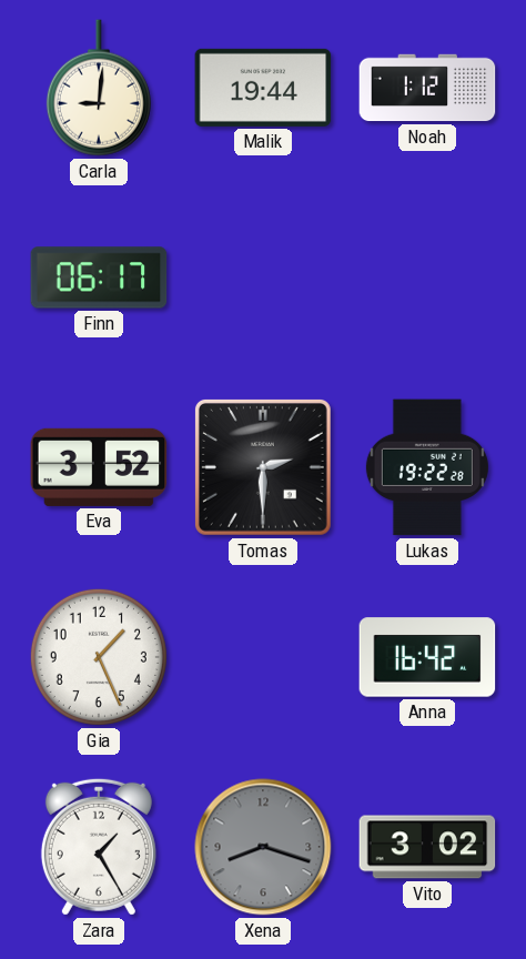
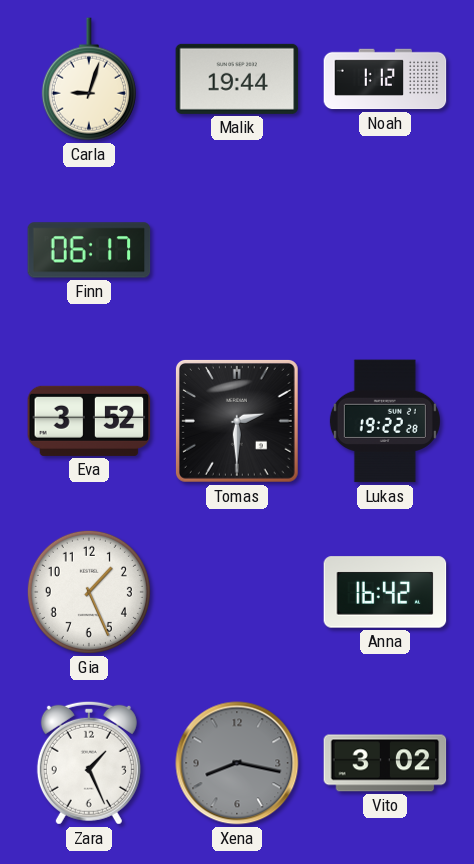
Carla: 9:01 -> 9:03 (89, 79)
Zara: 1:25 -> 1:26 (89, 763)
Xena: 8:18 -> 8:17 (237, 763)
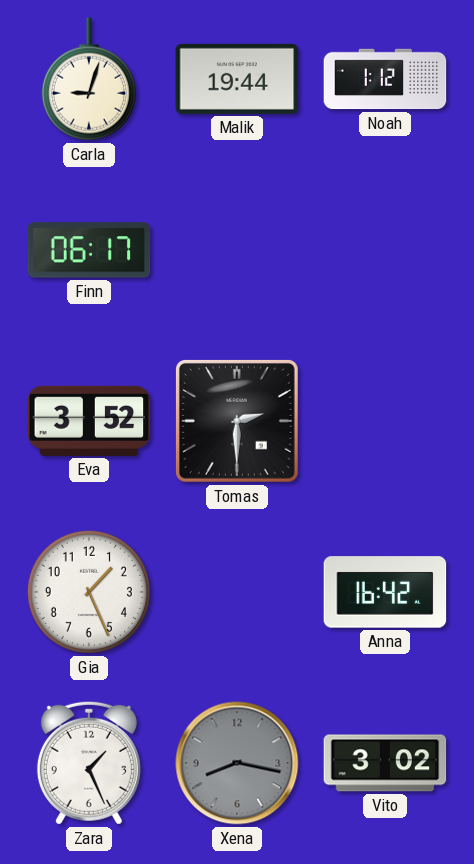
Lukas: 19:22 -> none (385, 421)
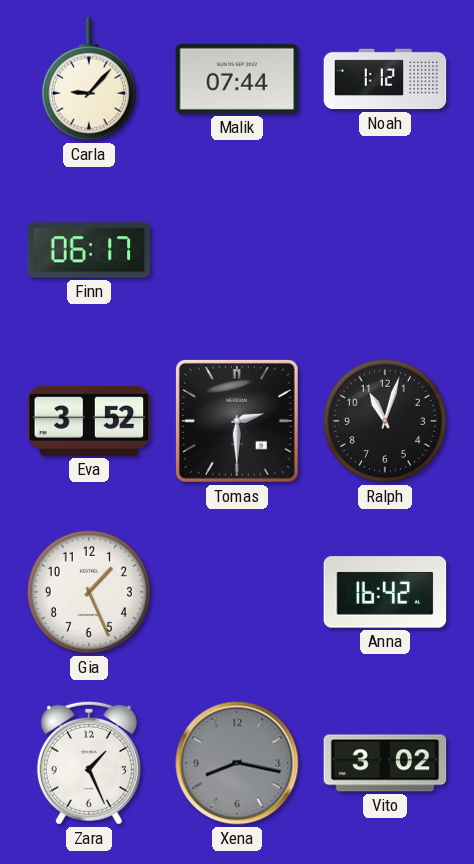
Carla: 9:03 -> 9:07 (89, 79)
Malik: 19:44 -> 07:44 (237, 79)
Ralph: none -> 11:03 (385, 421)
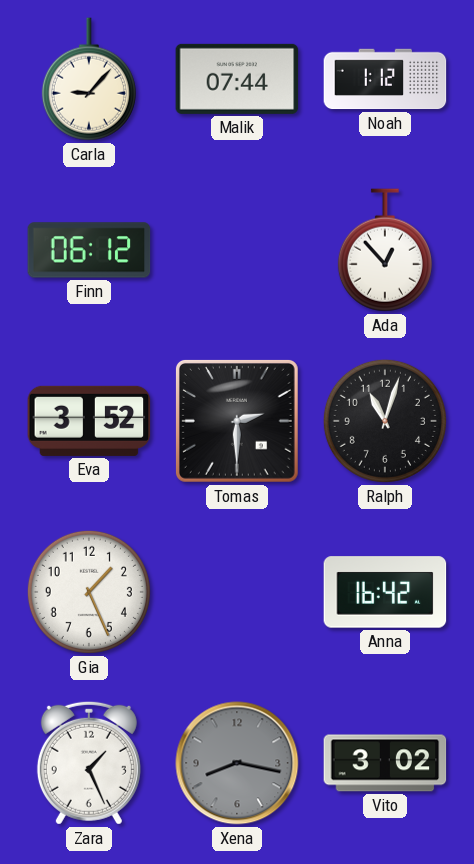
Finn: 06:17 -> 06:12 (89, 250)
Ada: none -> 12:53 (385, 250)
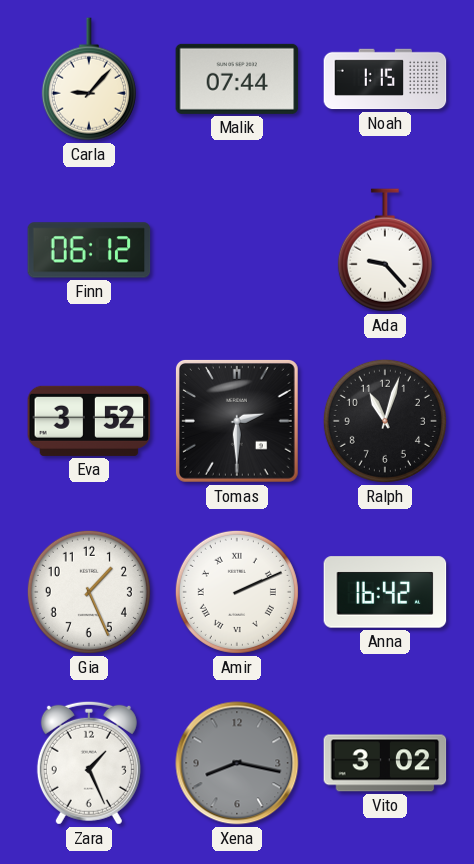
Noah: 1:12 -> 1:15 (385, 79)
Ada: 12:53 -> 9:23 (385, 250)
Amir: none -> 2:11 (237, 592)
